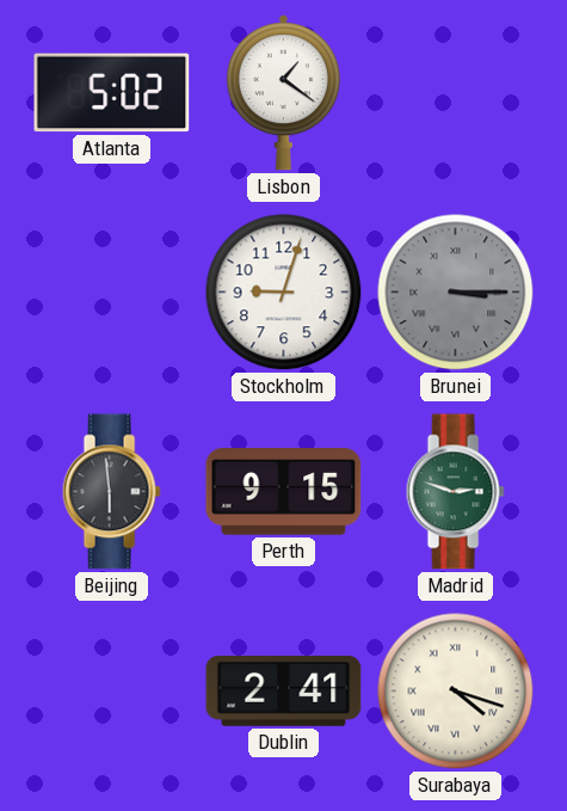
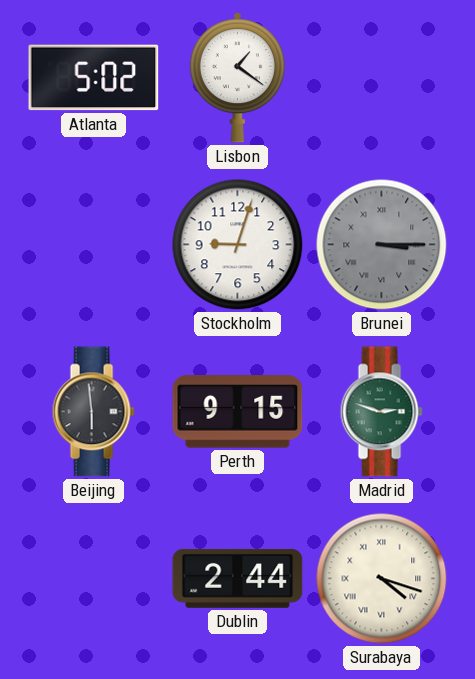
Dublin: 2:41 -> 2:44 (238, 578)
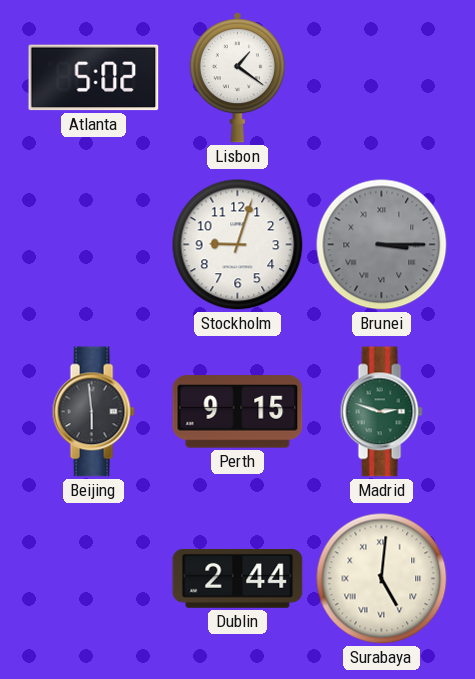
Surabaya: 4:18 -> 5:01 (382, 579)
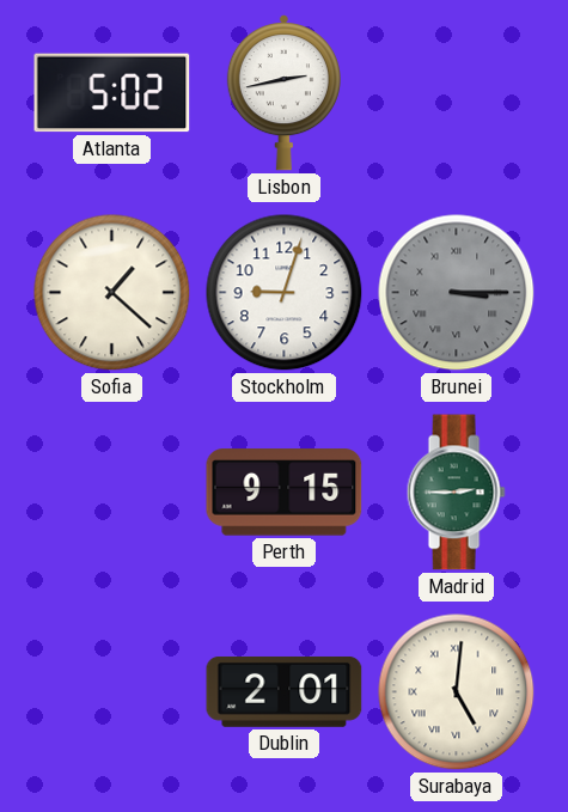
Lisbon: 1:21 -> 2:43 (283, 93)
Sofia: none -> 1:22 (112, 293)
Beijing: 5:59 -> none (93, 412)
Madrid: 2:48 -> 2:45 (456, 493)
Dublin: 2:44 -> 2:01 (285, 691)
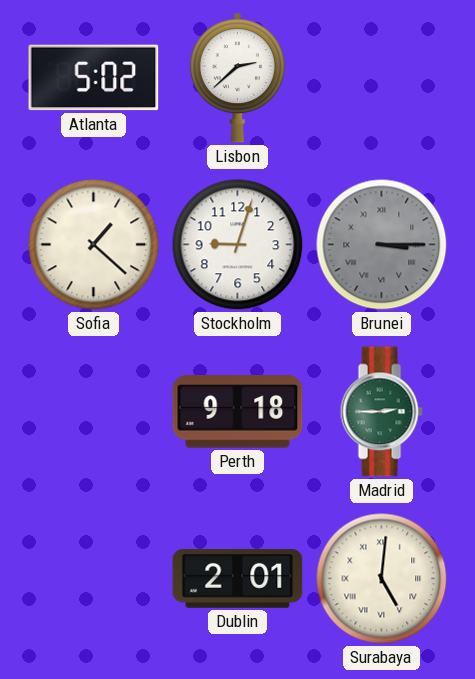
Lisbon: 2:43 -> 2:38 (237, 78)
Perth: 9:15 -> 9:18 (238, 412)
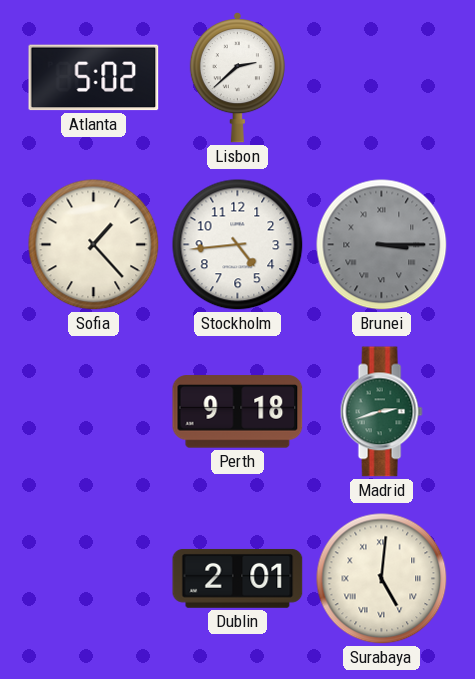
Sofia: 1:22 -> 1:23 (94, 245)
Stockholm: 9:03 -> 4:44 (238, 245)
Madrid: 2:45 -> 2:42 (381, 412)
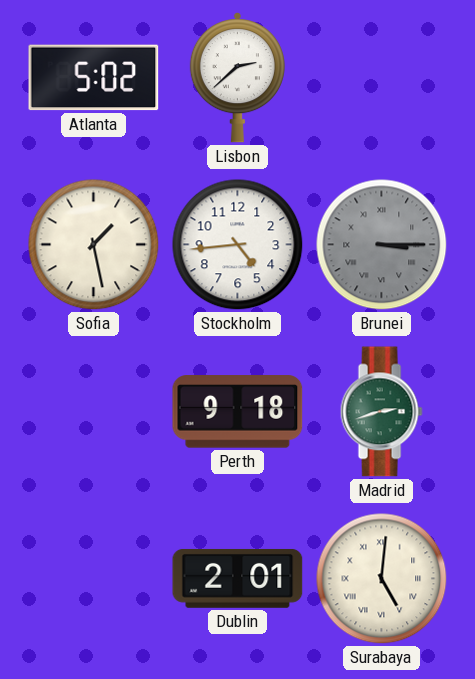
Sofia: 1:23 -> 1:28 (94, 245)
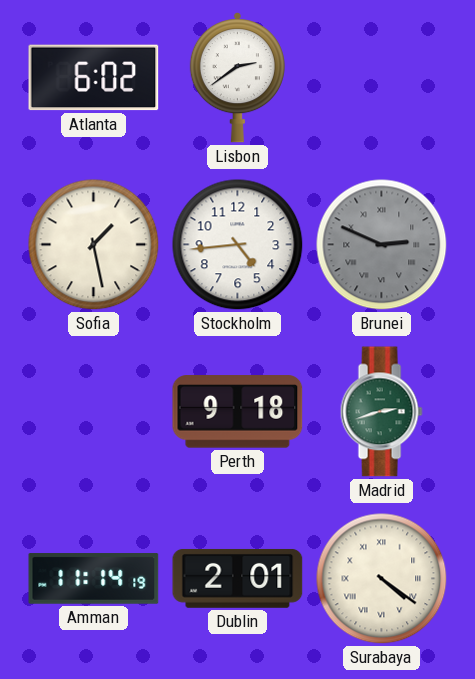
Atlanta: 5:02 -> 6:02 (94, 78)
Lisbon: 2:38 -> 2:39 (237, 78)
Brunei: 3:15 -> 2:49 (382, 245)
Amman: none -> 11:14 (94, 579)
Surabaya: 5:01 -> 4:21 (382, 579)
